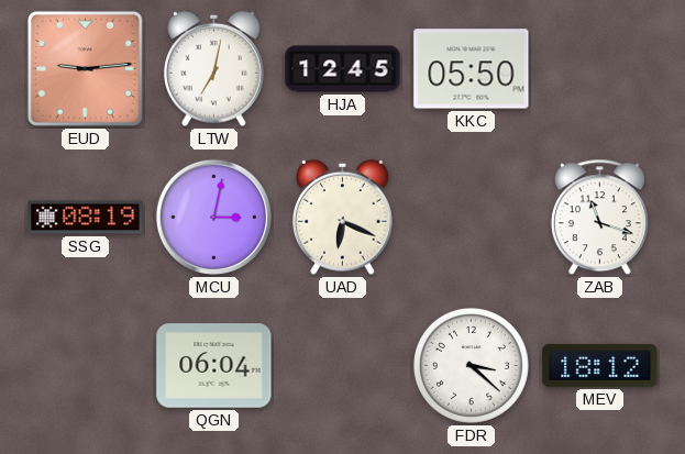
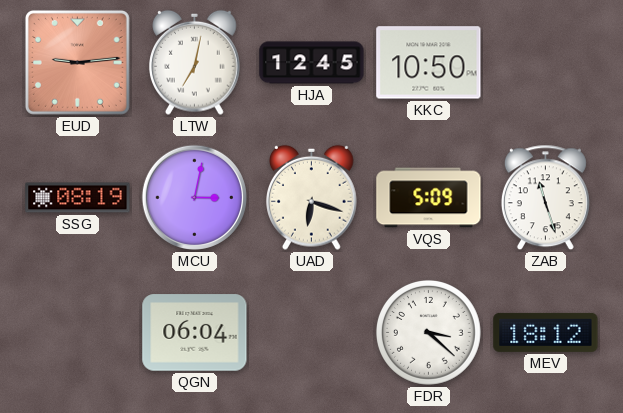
KKC: 05:50 -> 10:50 (429, 63)
UAD: 6:19 -> 6:18 (312, 197)
VQS: none -> 5:09 (429, 198)
ZAB: 11:18 -> 11:27 (545, 198)
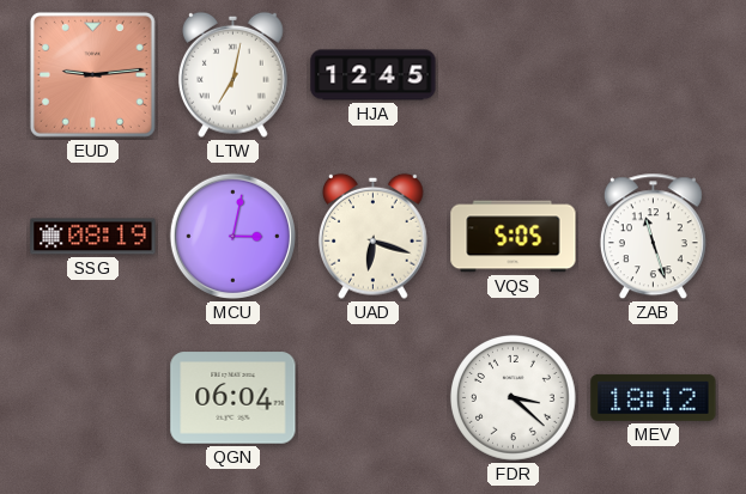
KKC: 10:50 -> none (429, 63)
VQS: 5:09 -> 5:05 (514, 237)
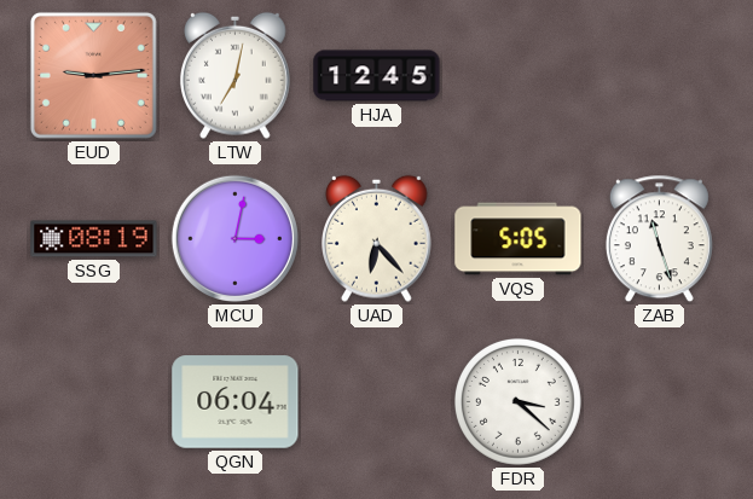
UAD: 6:18 -> 6:23 (377, 238)
MEV: 18:12 -> none (654, 397)
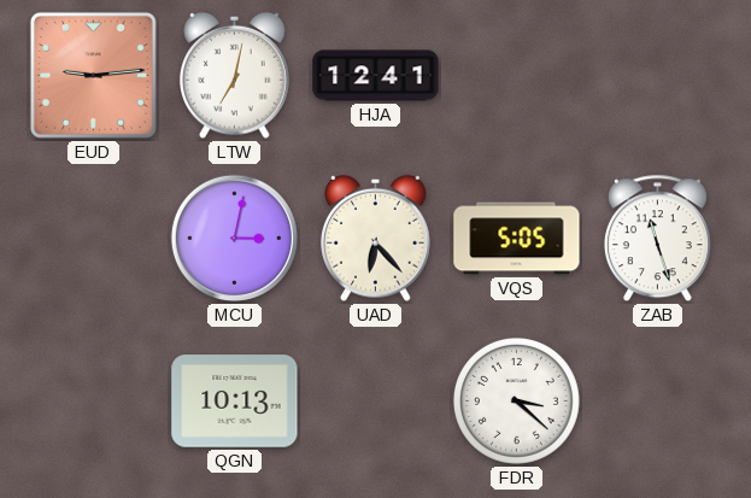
HJA: 12:45 -> 12:41 (376, 76)
SSG: 08:19 -> none (94, 239)
QGN: 06:04 -> 10:13 (235, 402)
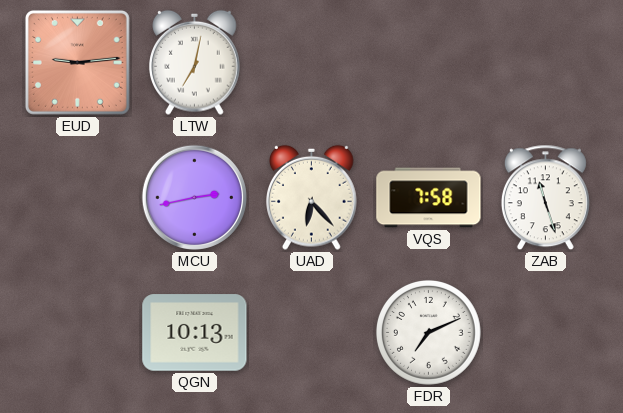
HJA: 12:41 -> none (376, 76)
MCU: 3:02 -> 2:43 (194, 197)
VQS: 5:05 -> 7:58 (429, 198)
FDR: 3:22 -> 7:11 (428, 332)
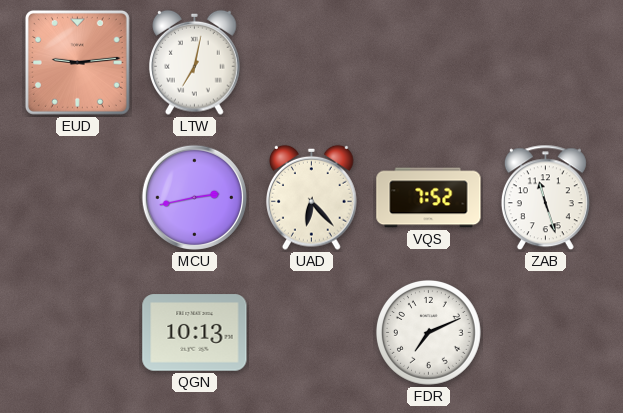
VQS: 7:58 -> 7:52 (429, 198)
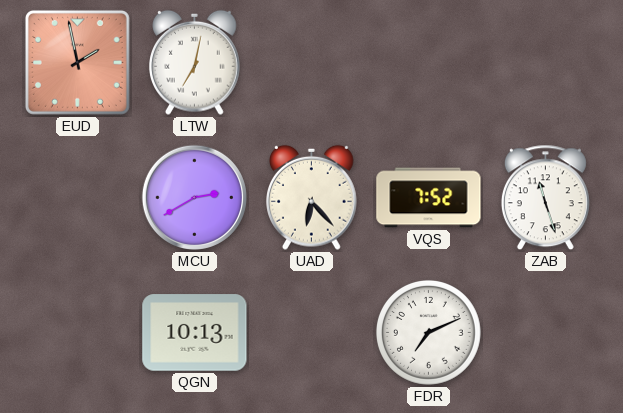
EUD: 9:14 -> 1:58 (77, 62)
MCU: 2:43 -> 2:40 (194, 197)
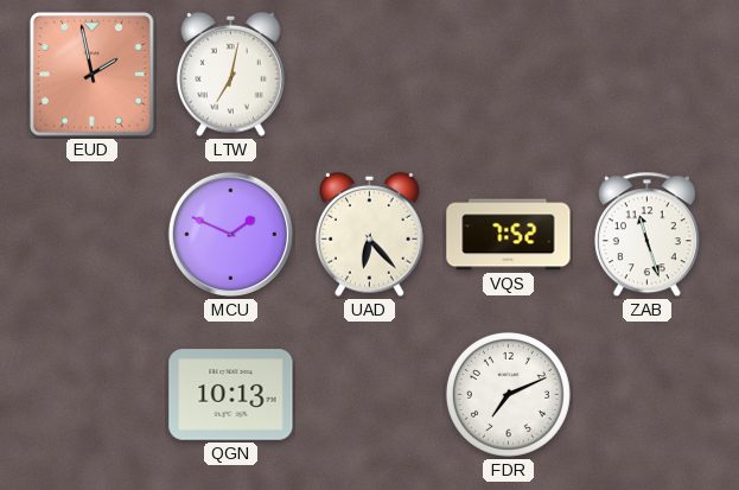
MCU: 2:40 -> 1:49 (230, 234)
